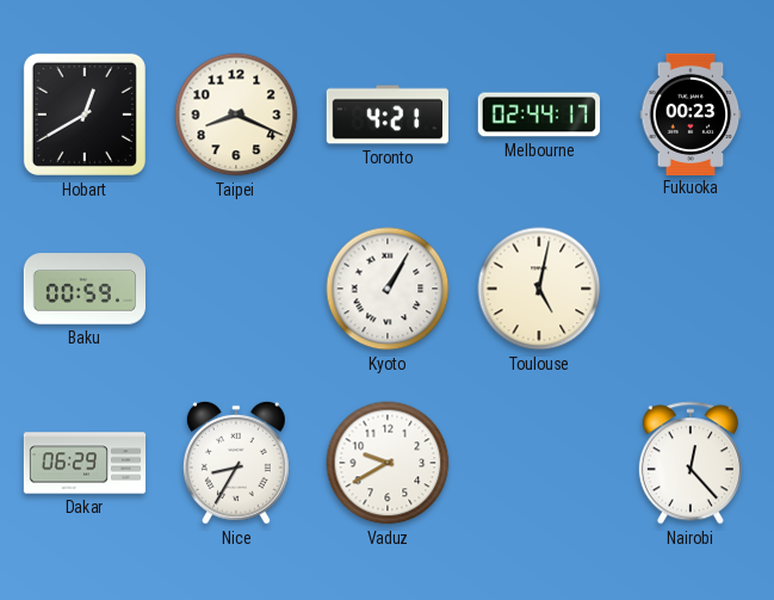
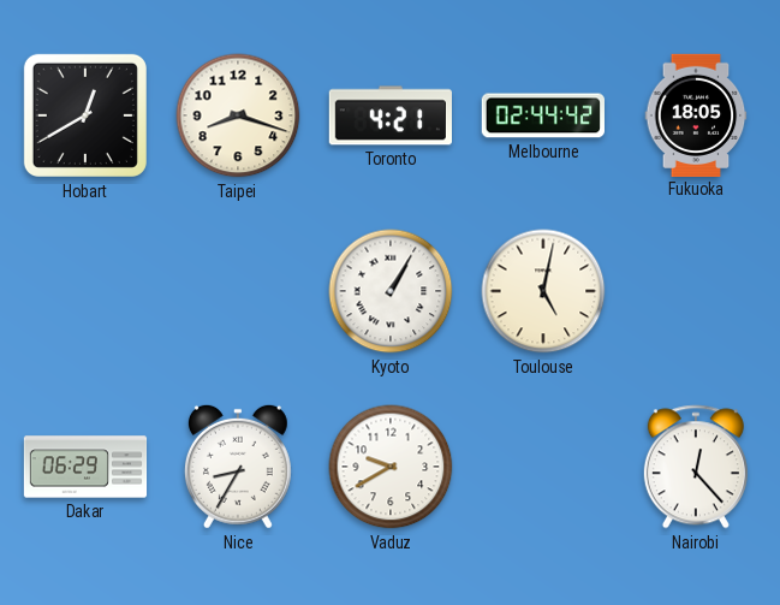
Taipei: 8:19 -> 8:18 (238, 115)
Melbourne: 02:44:17 -> 02:44:42 (543, 115)
Fukuoka: 00:23 -> 18:05 (696, 114)
Baku: 00:59 -> none (83, 289)
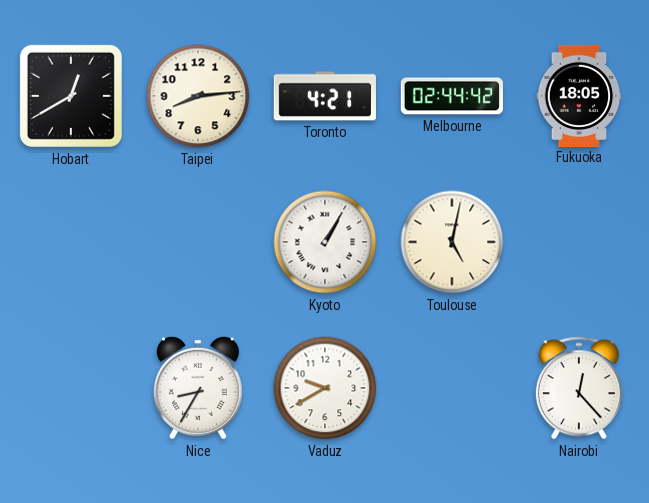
Taipei: 8:18 -> 8:14 (198, 96)
Dakar: 06:29 -> none (85, 467)
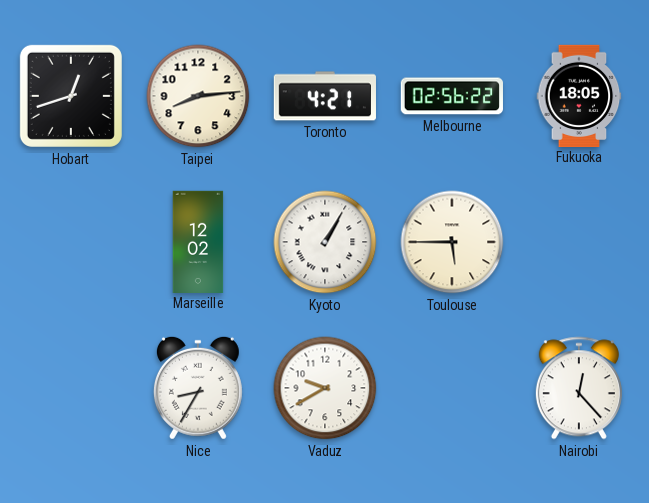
Hobart: 12:40 -> 12:42 (71, 96)
Melbourne: 02:44 -> 02:56 (452, 96)
Marseille: none -> 12:02 (198, 241)
Toulouse: 5:02 -> 5:45 (452, 242)
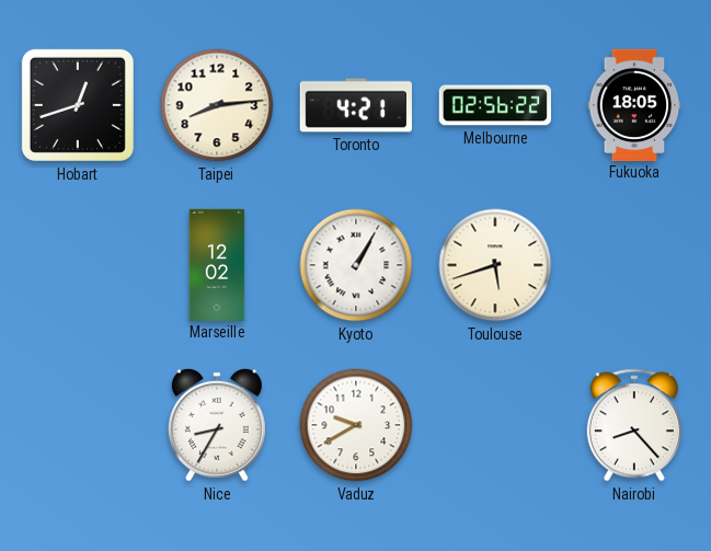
Toulouse: 5:45 -> 5:42 (495, 265)
Nairobi: 12:23 -> 8:23 (634, 425)
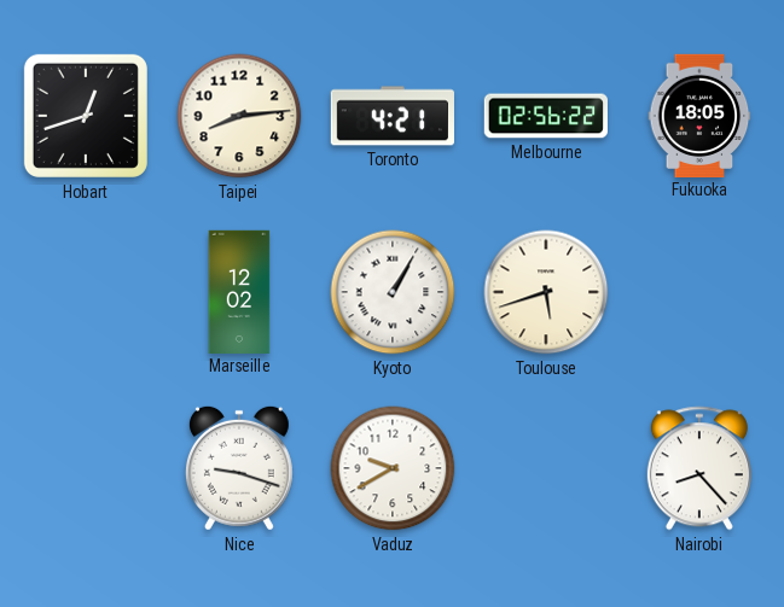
Nice: 8:35 -> 9:18 (239, 468)
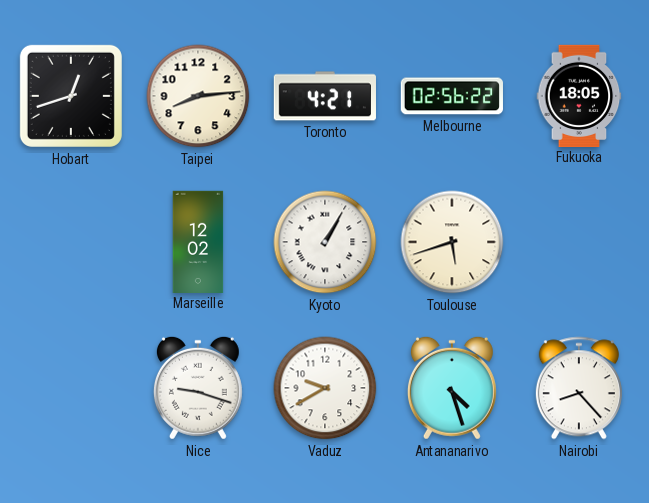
Antananarivo: none -> 4:27 (452, 388)
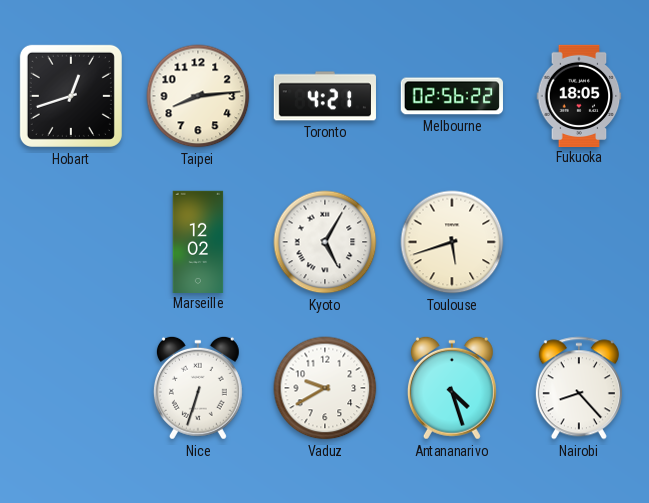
Kyoto: 1:05 -> 5:05 (325, 242)
Nice: 9:18 -> 6:33 (198, 388)
